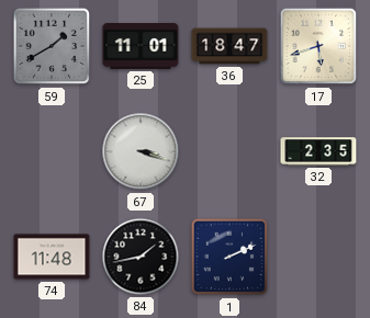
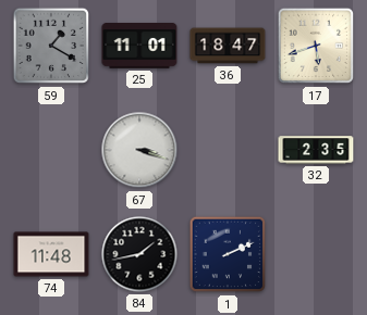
59: 1:40 -> 1:20 (51, 46)
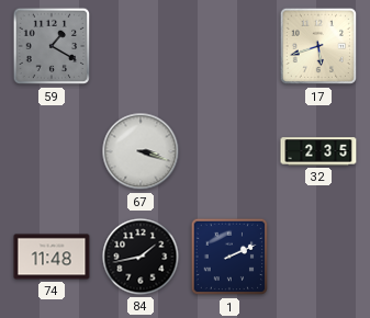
25: 11:01 -> none (139, 47)
36: 18:47 -> none (228, 46)
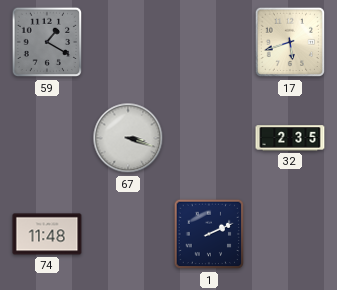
84: 1:43 -> none (141, 257)
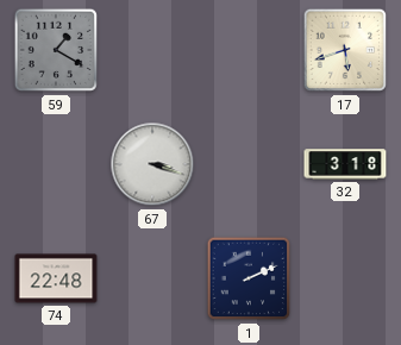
32: 2:35 -> 3:18 (345, 164)
74: 11:48 -> 22:48 (56, 278)
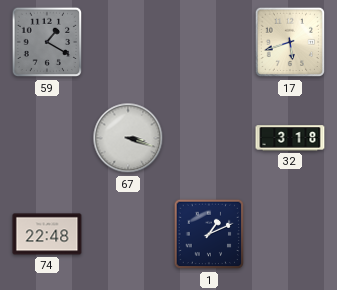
1: 2:11 -> 1:11 (209, 234)
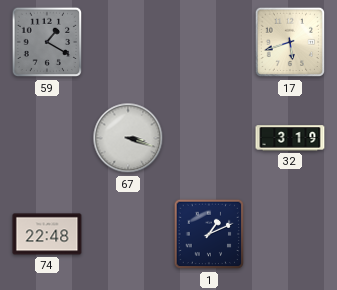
32: 3:18 -> 3:19 (290, 138)
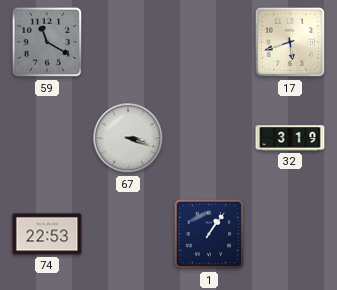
59: 1:20 -> 11:20 (47, 42)
74: 22:48 -> 22:53 (47, 234)
1: 1:11 -> 1:06 (209, 234)
